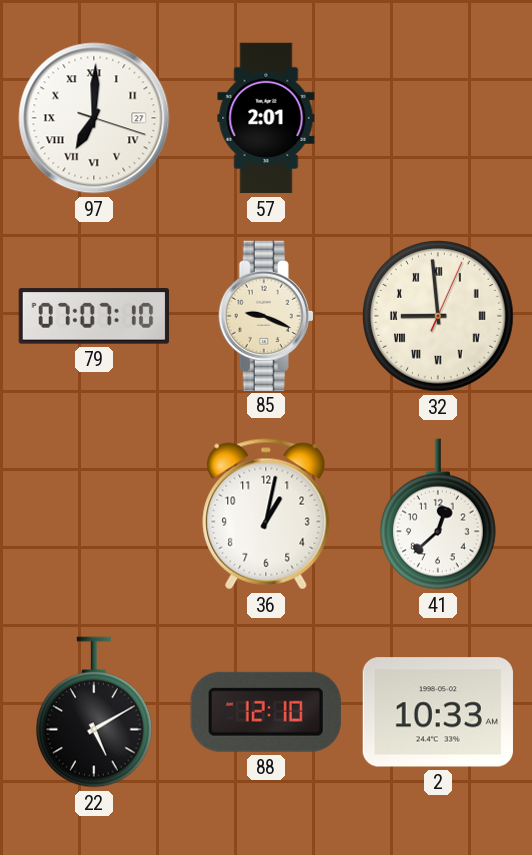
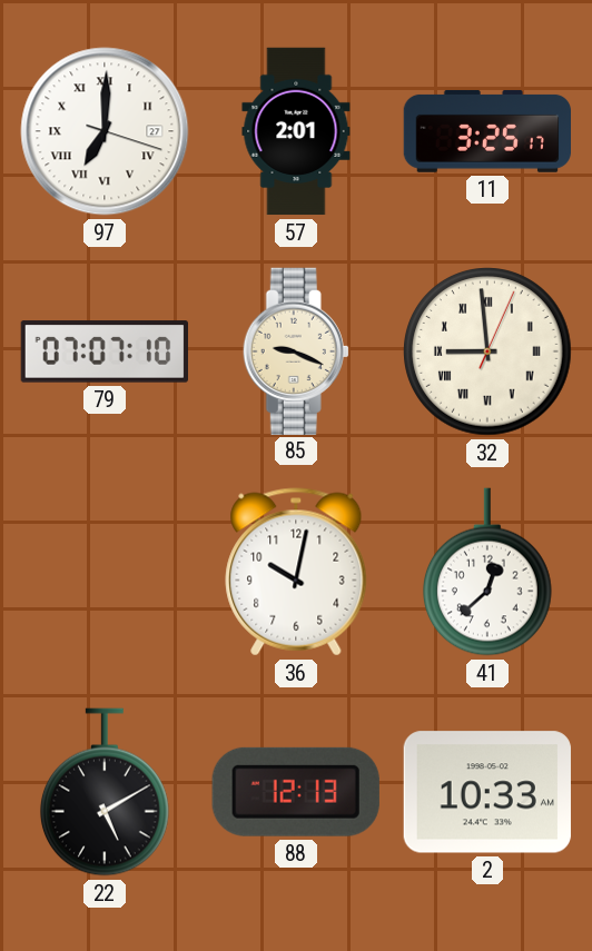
11: none -> 3:25 (487, 131)
36: 1:02 -> 10:02 (296, 572)
88: 12:10 -> 12:13 (296, 792)
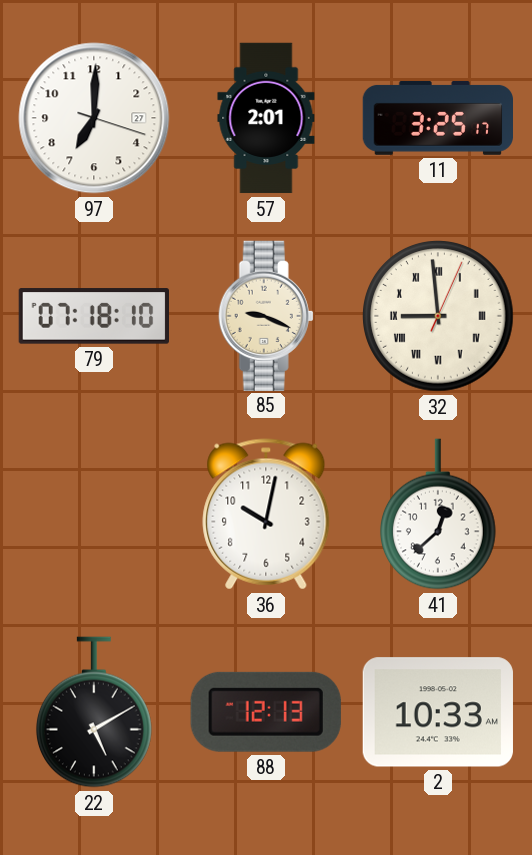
97 numerals: Roman -> Arabic (94, 118)
79: 07:07 -> 07:18 (93, 316)
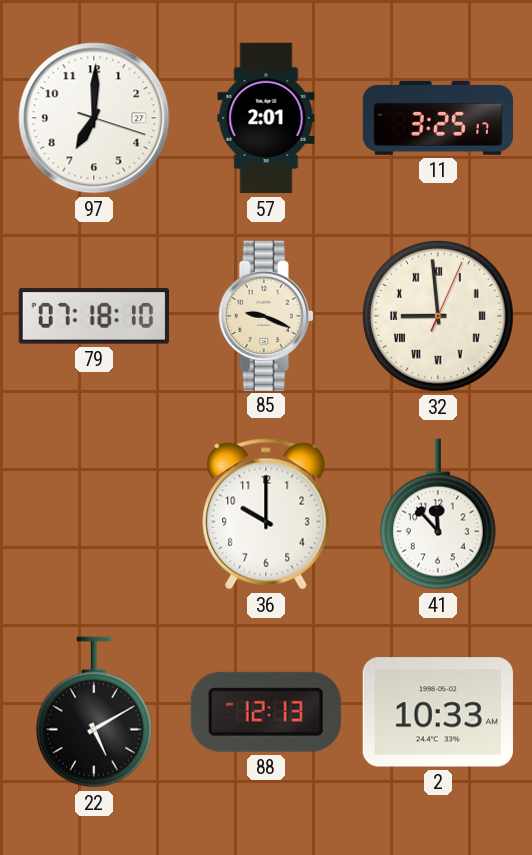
36: 10:02 -> 10:00 (266, 514)
41: 12:38 -> 11:53 (438, 514)
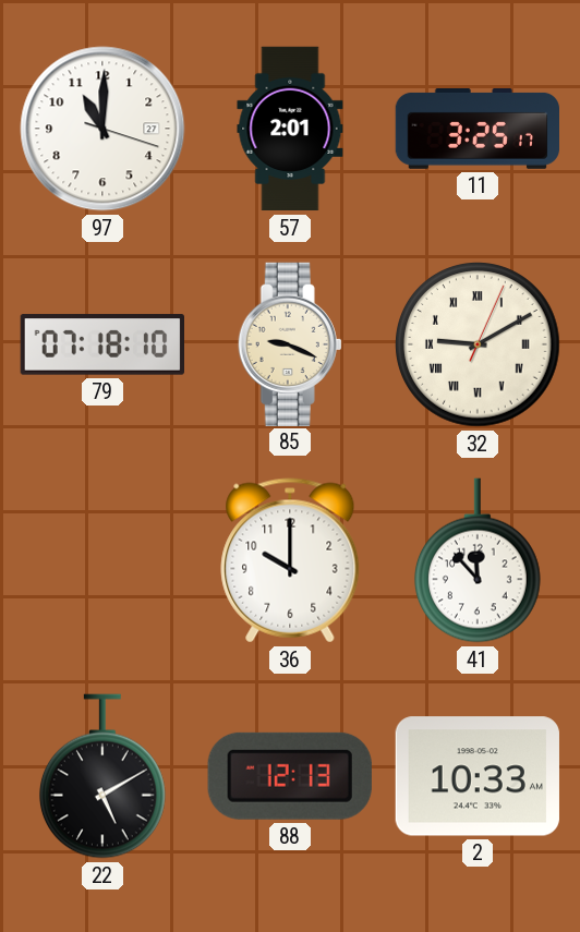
97: 7:00 -> 11:00 (102, 129)
32: 8:59 -> 9:10 (479, 346)
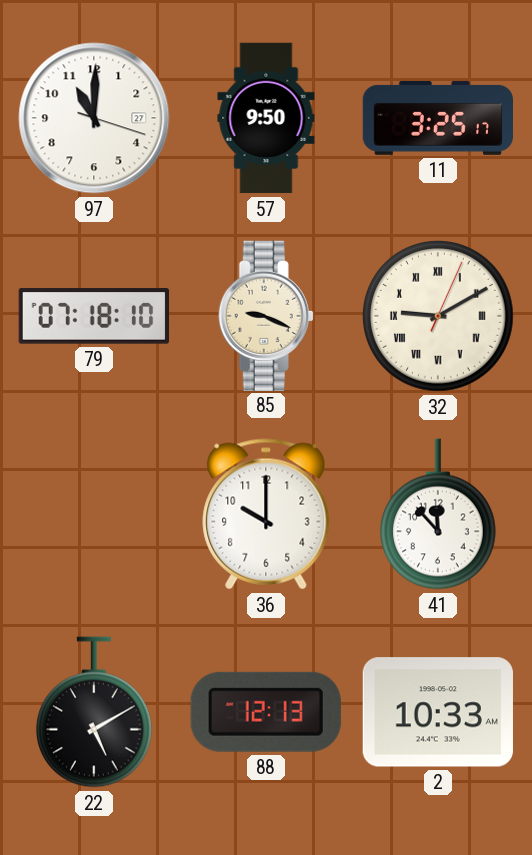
57: 2:01 -> 9:50 (266, 118)
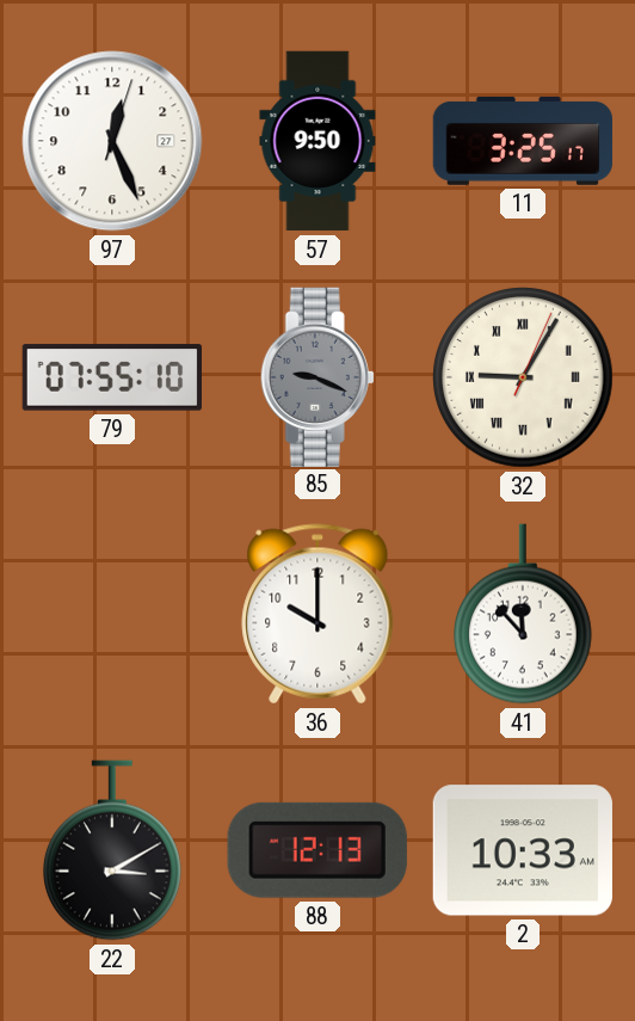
97: 11:00 -> 12:26 (112, 141)
79: 07:18 -> 07:55 (111, 377)
85 dial: cream -> grey (317, 376)
32: 9:10 -> 9:05 (524, 379)
22: 5:10 -> 3:10 (112, 850)
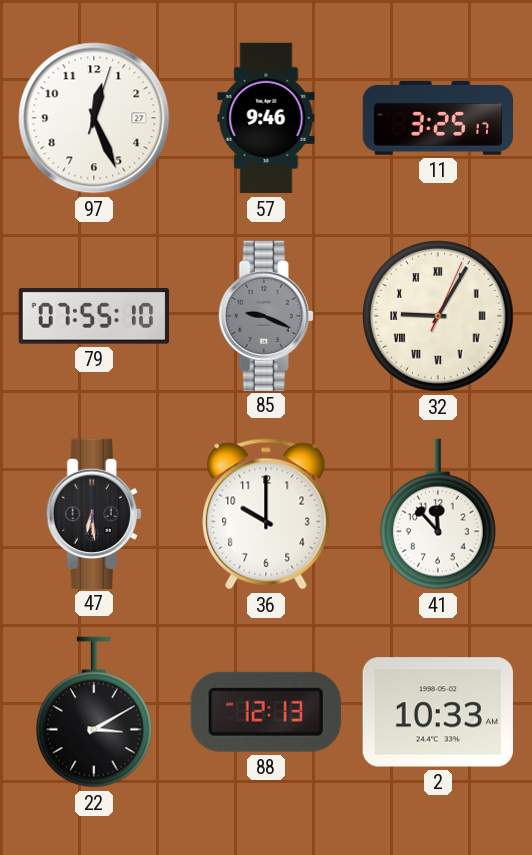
57: 9:50 -> 9:46 (266, 118)
47: none -> 6:29 (94, 513)
